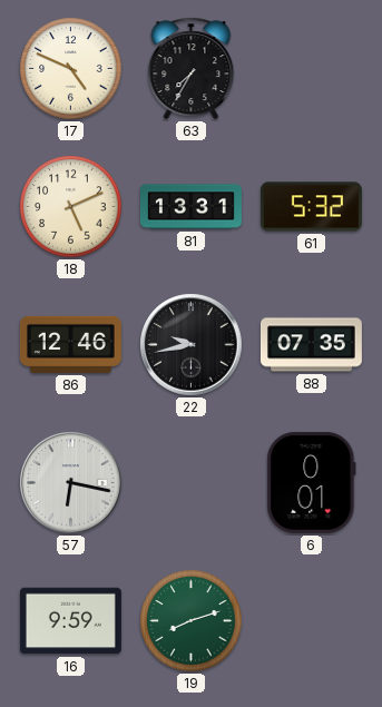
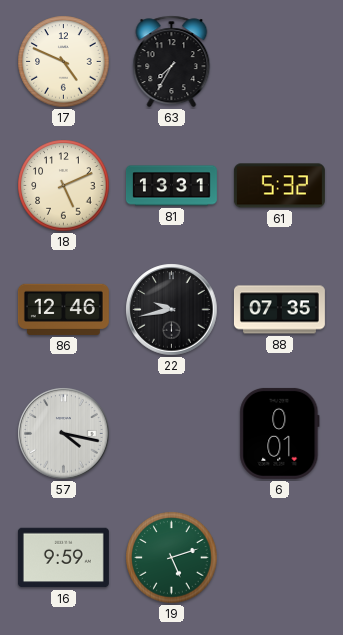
57: 6:17 -> 4:17 (64, 434)
19: 8:12 -> 5:12 (172, 558)
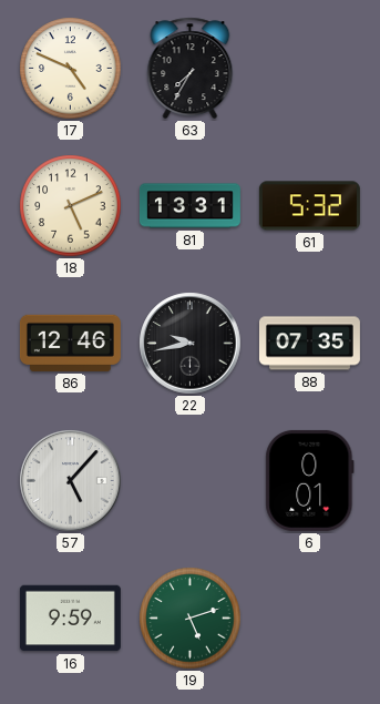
57: 4:17 -> 5:07 (71, 481)
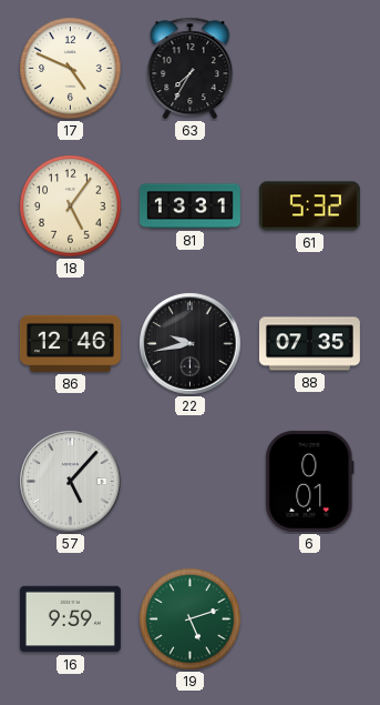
18: 5:11 -> 5:06 (71, 207)
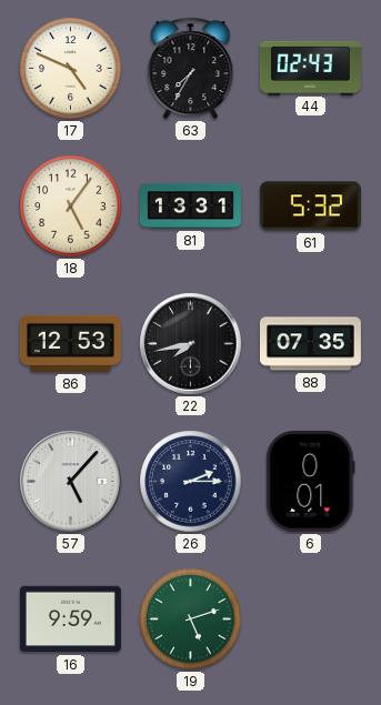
44: none -> 02:43 (310, 68)
86: 12:46 -> 12:53 (70, 343)
22: 9:43 -> 7:43 (191, 344)
26: none -> 2:15 (191, 482)
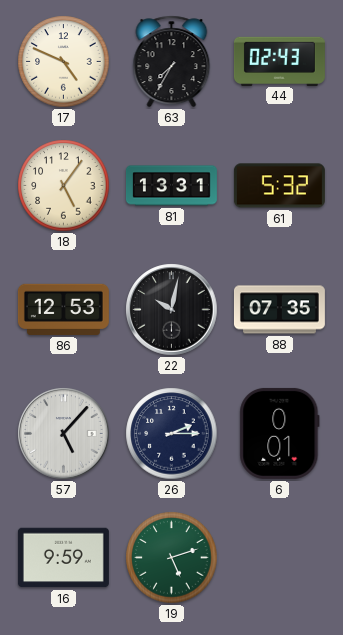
22: 7:43 -> 10:02 (172, 310)
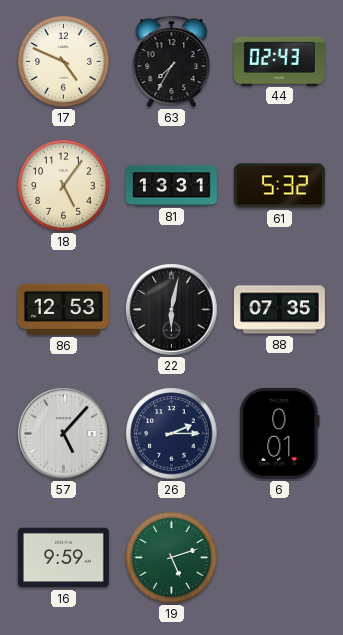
22: 10:02 -> 6:02 (172, 310)
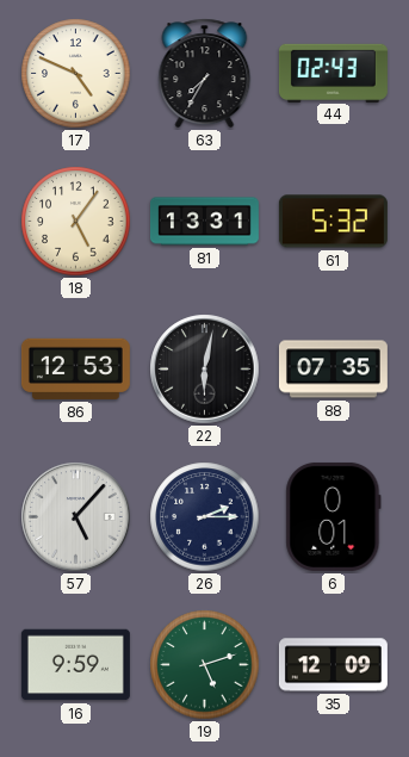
35: none -> 12:09 (333, 665)
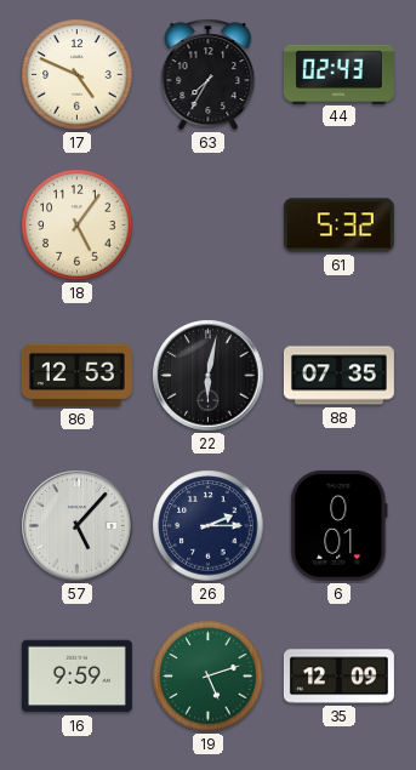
81: 13:31 -> none (204, 222)
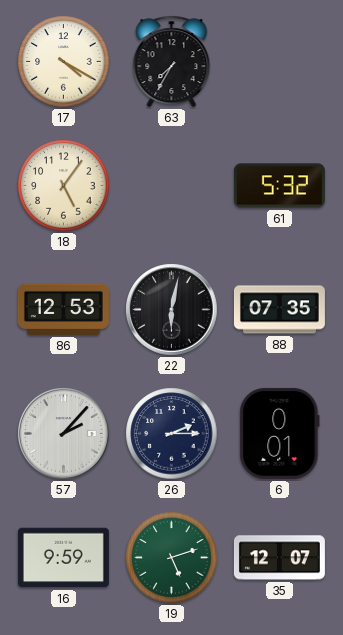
17: 4:49 -> 4:20 (64, 62)
44: 02:43 -> none (338, 74)
57: 5:07 -> 2:07 (64, 434)
35: 12:09 -> 12:07 (279, 558)
